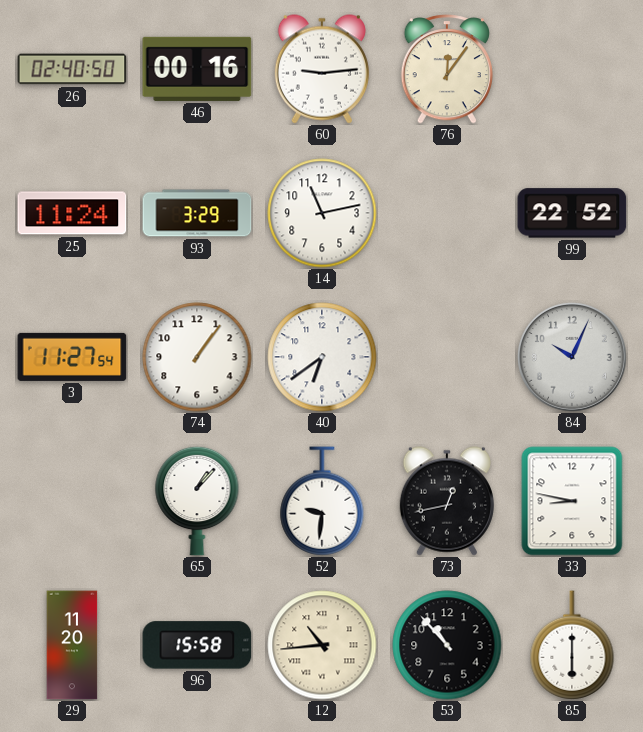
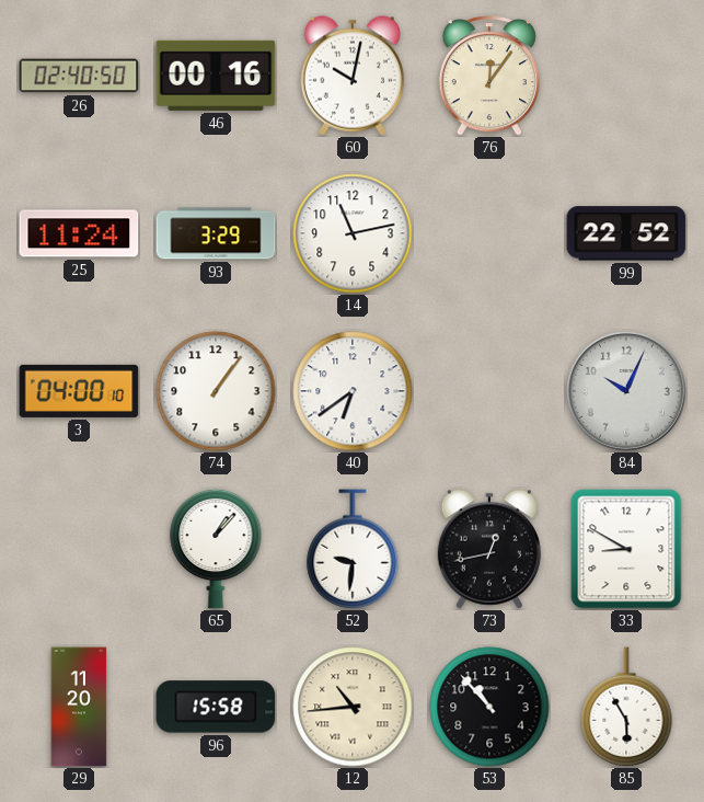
60: 9:14 -> 10:02 (353, 76)
3: 11:27 -> 04:00 (79, 391)
33: 8:47 -> 8:50 (626, 549)
85: 6:00 -> 5:55 (626, 707)
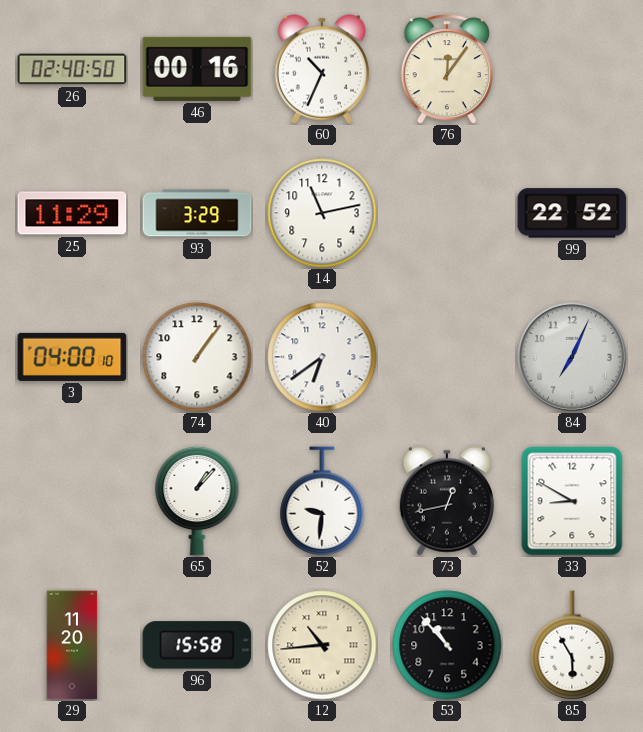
60: 10:02 -> 10:34 (322, 69)
25: 11:24 -> 11:29 (72, 213)
84: 10:04 -> 7:04 (572, 357)
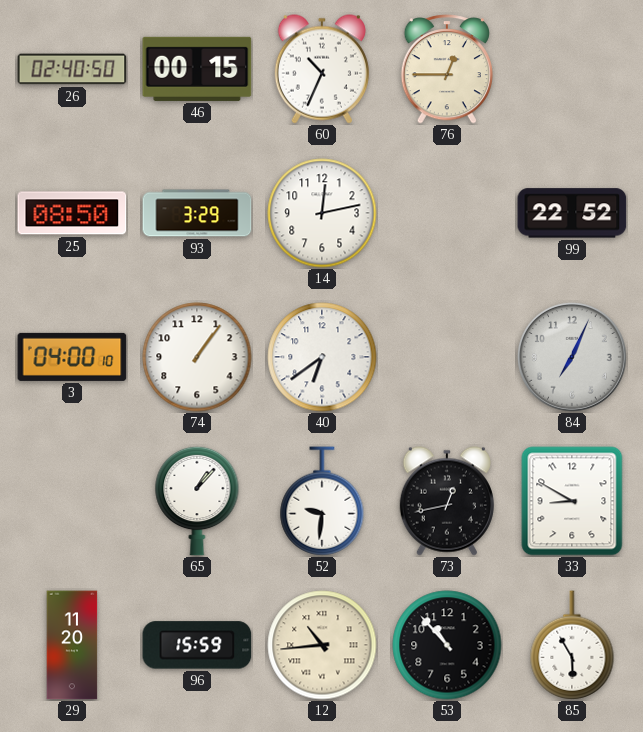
46: 00:16 -> 00:15 (197, 69)
76: 12:06 -> 12:45 (447, 69)
25: 11:29 -> 08:50 (72, 213)
14: 11:13 -> 12:13 (322, 213)
96: 15:58 -> 15:59 (197, 645)
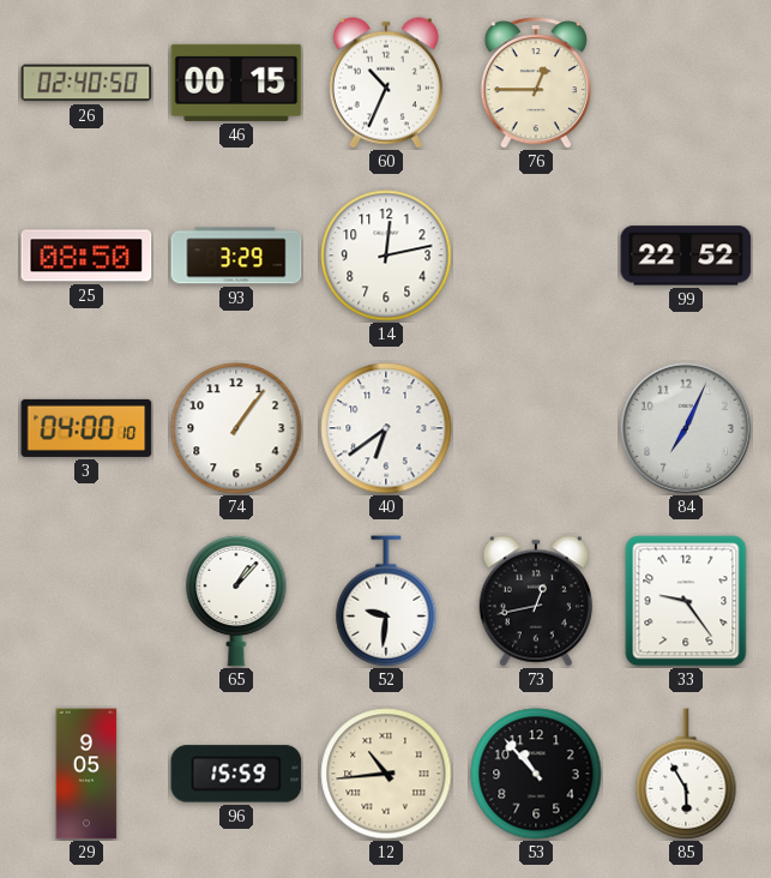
33: 8:50 -> 9:24 (686, 601)
29: 11:20 -> 9:05 (86, 774)
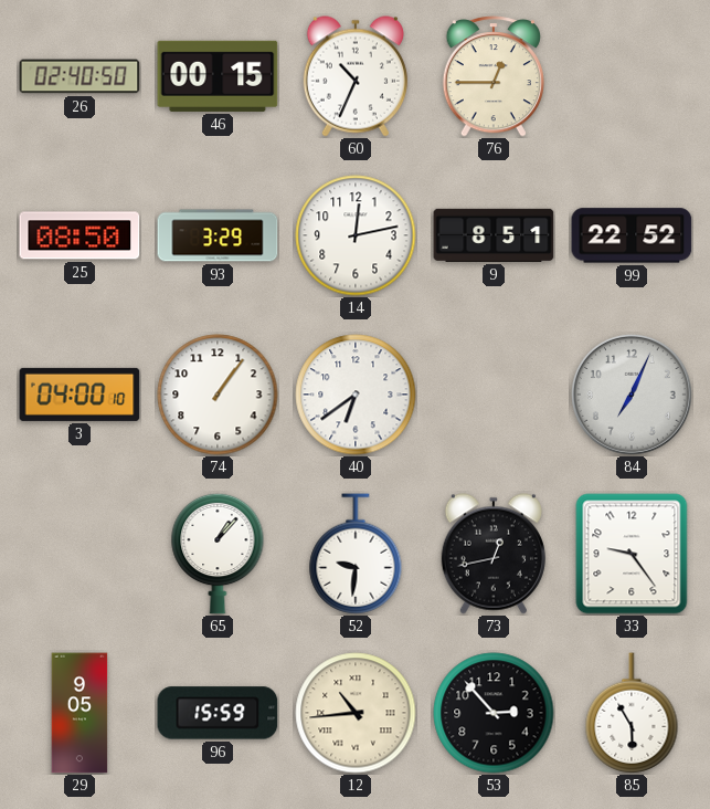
9: none -> 8:51 (494, 235)
53: 10:53 -> 2:53 (494, 713)
